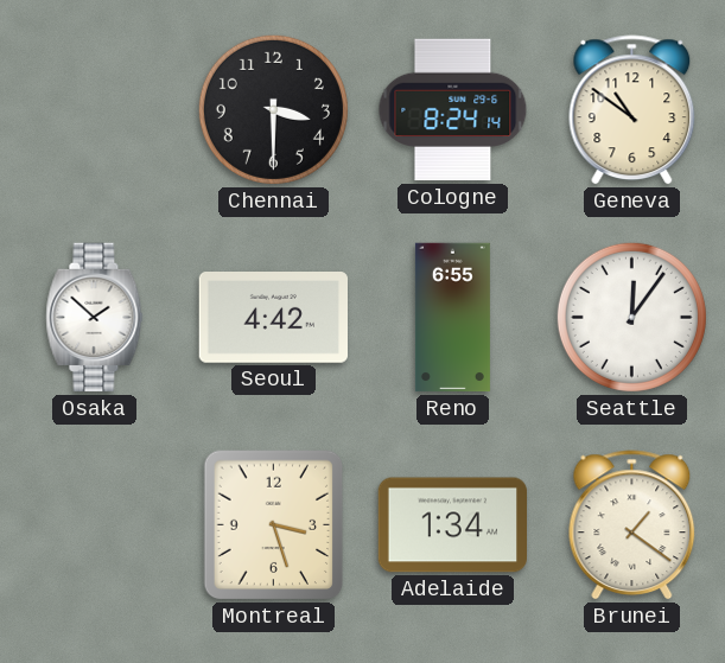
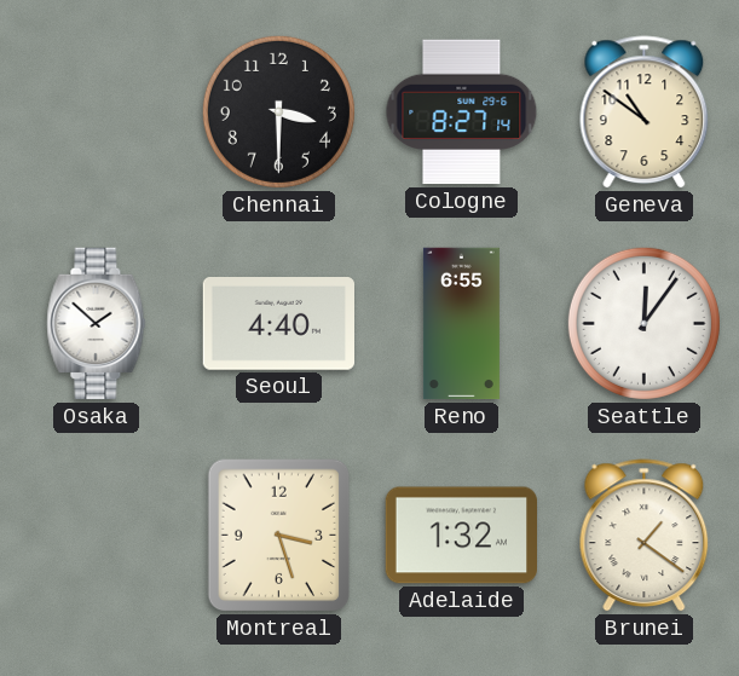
Cologne: 8:24 -> 8:27 (462, 112)
Seoul: 4:42 -> 4:40 (278, 324)
Adelaide: 1:34 -> 1:32 (461, 536)
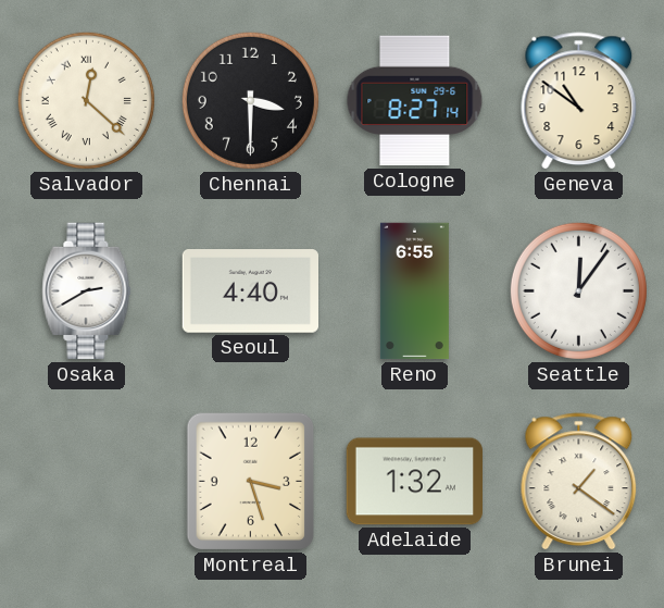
Salvador: none -> 12:22 (86, 100)
Osaka: 1:52 -> 2:40 (87, 291)
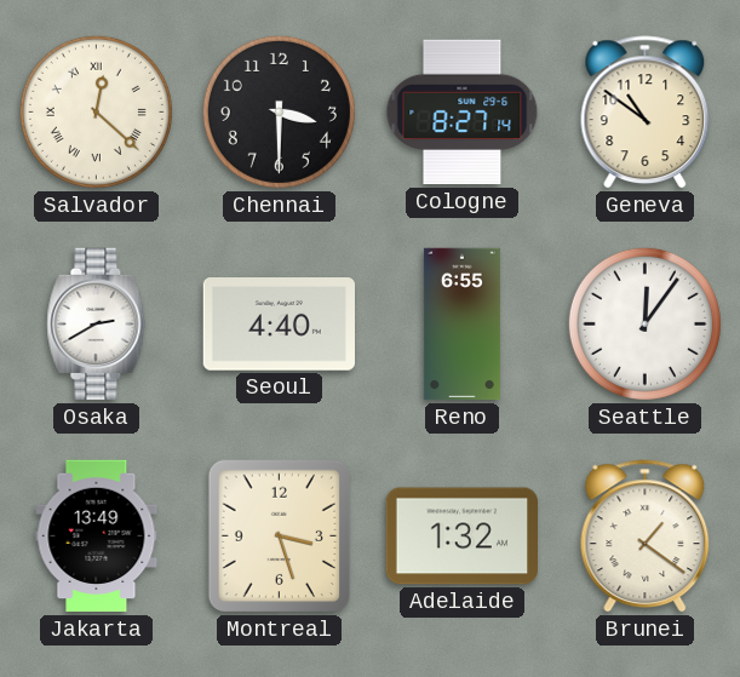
Jakarta: none -> 13:49 (97, 537)
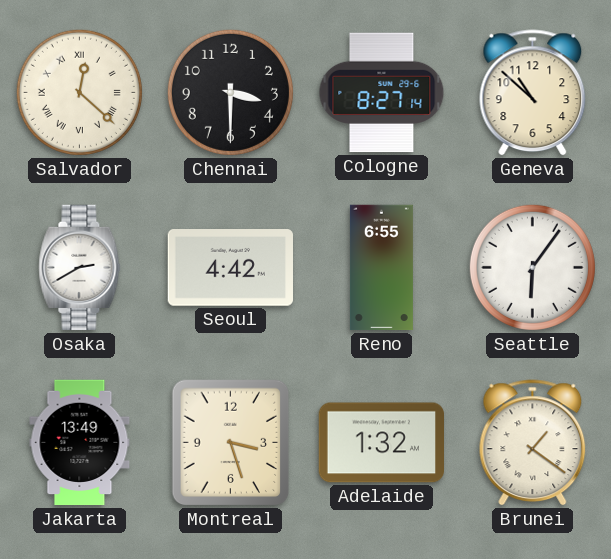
Geneva: 10:51 -> 10:52 (533, 93)
Seoul: 4:40 -> 4:42 (230, 268)
Seattle: 12:06 -> 6:06 (532, 267)
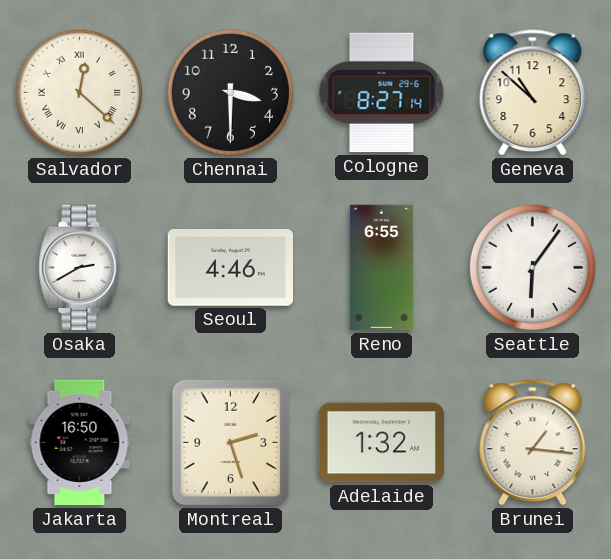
Seoul: 4:42 -> 4:46 (230, 268)
Jakarta: 13:49 -> 16:50 (80, 443)
Montreal: 3:27 -> 2:27 (231, 443)
Brunei: 1:21 -> 1:16 (533, 443)
